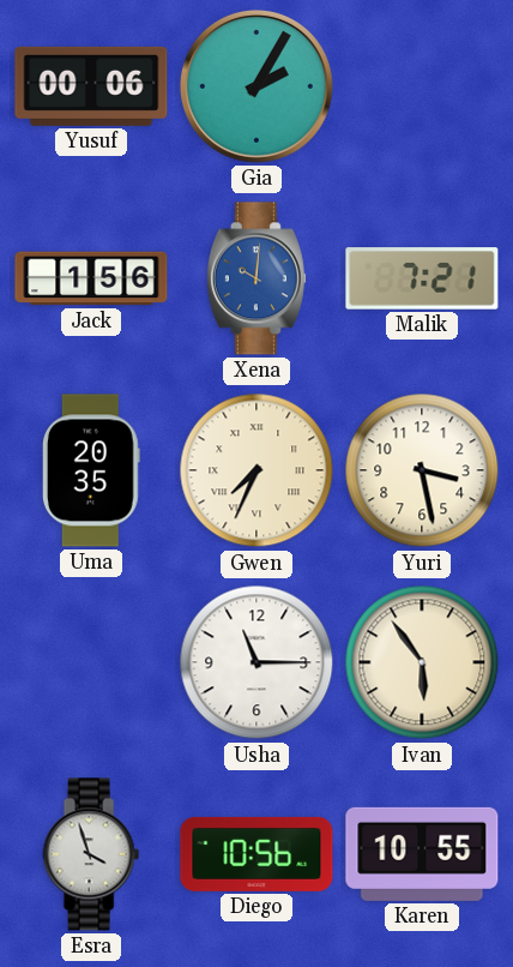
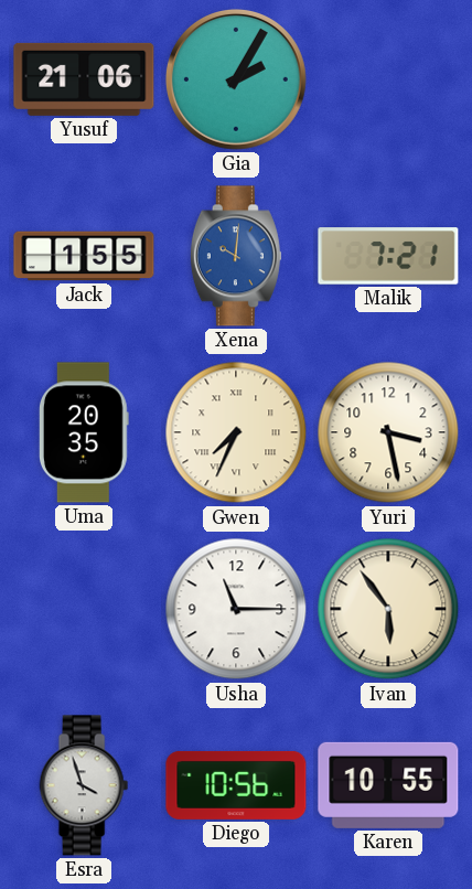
Yusuf: 00:06 -> 21:06 (84, 79)
Jack: 1:56 -> 1:55 (84, 256)
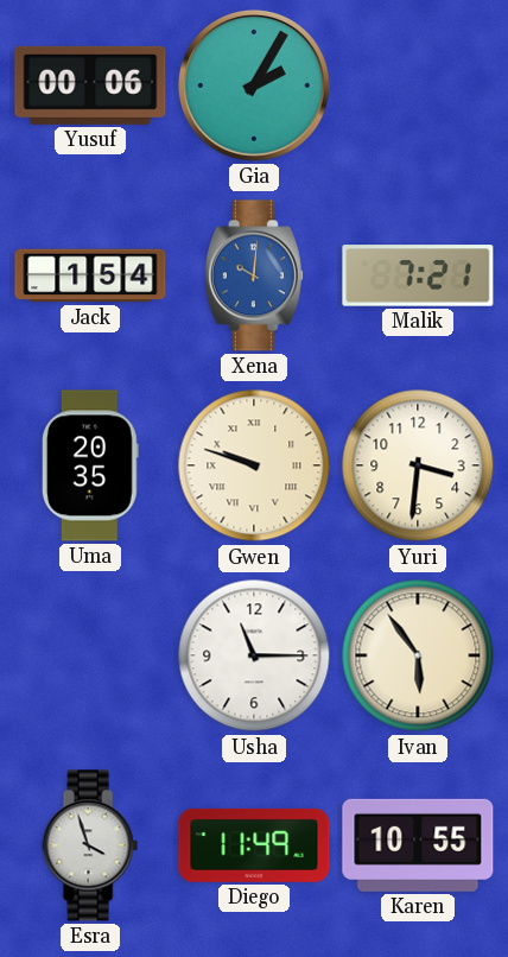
Yusuf: 21:06 -> 00:06 (90, 85)
Jack: 1:55 -> 1:54 (90, 275)
Gwen: 7:34 -> 9:48 (254, 465)
Yuri: 3:28 -> 3:31 (418, 465)
Diego: 10:56 -> 11:49 (254, 845)
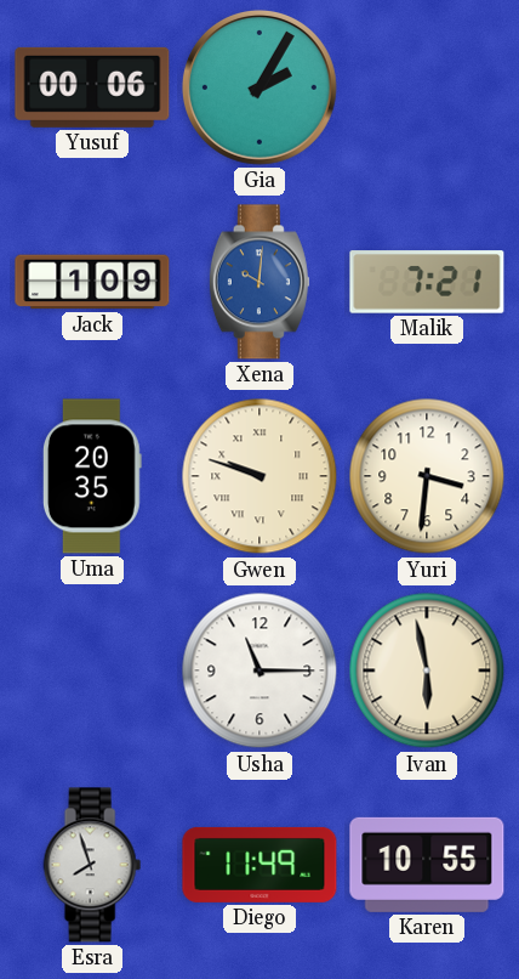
Jack: 1:54 -> 1:09 (92, 282)
Ivan: 5:54 -> 5:58 (427, 670)
Esra: 3:57 -> 7:57 (92, 865)
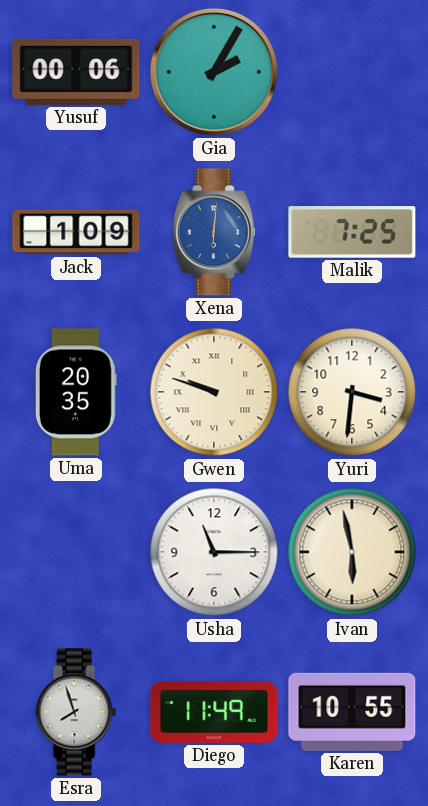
Xena: 10:01 -> 6:01 (214, 232)
Malik: 7:21 -> 7:25 (352, 232)
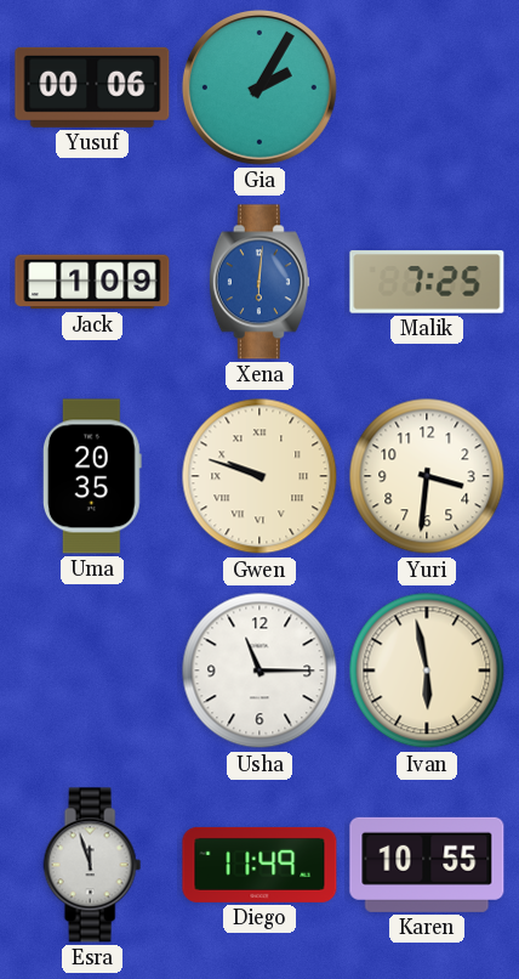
Esra: 7:57 -> 11:57 (92, 865)
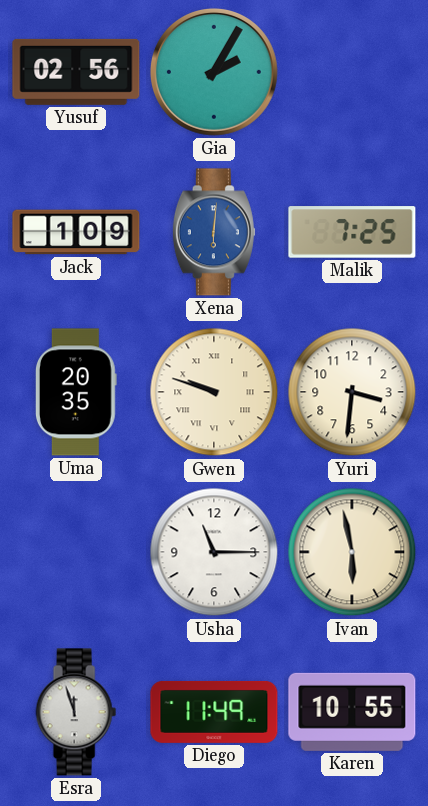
Yusuf: 00:06 -> 02:56 (76, 72)
